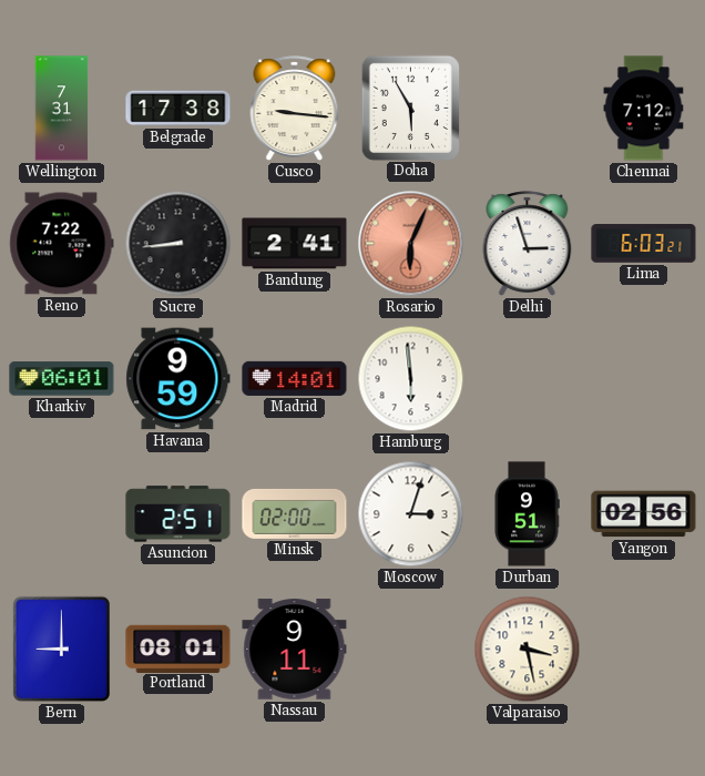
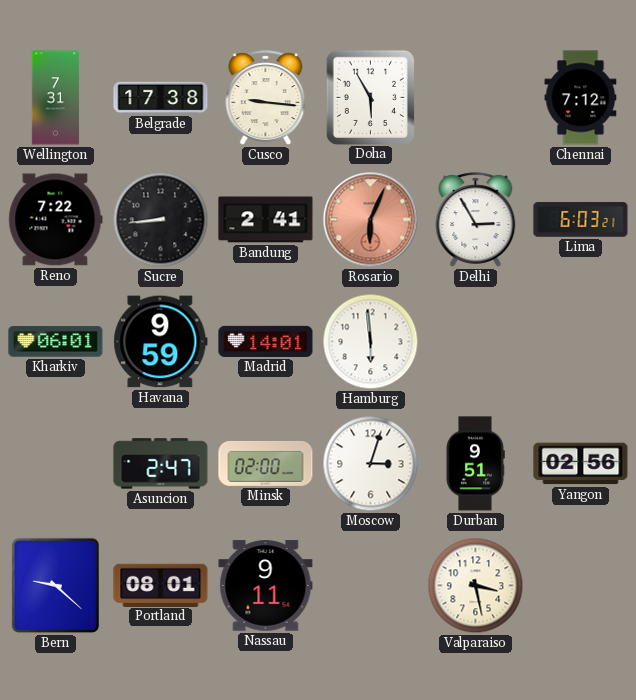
Delhi: 2:57 -> 2:55 (476, 220)
Asuncion: 2:51 -> 2:47 (161, 464)
Bern: 9:00 -> 9:22 (55, 585)
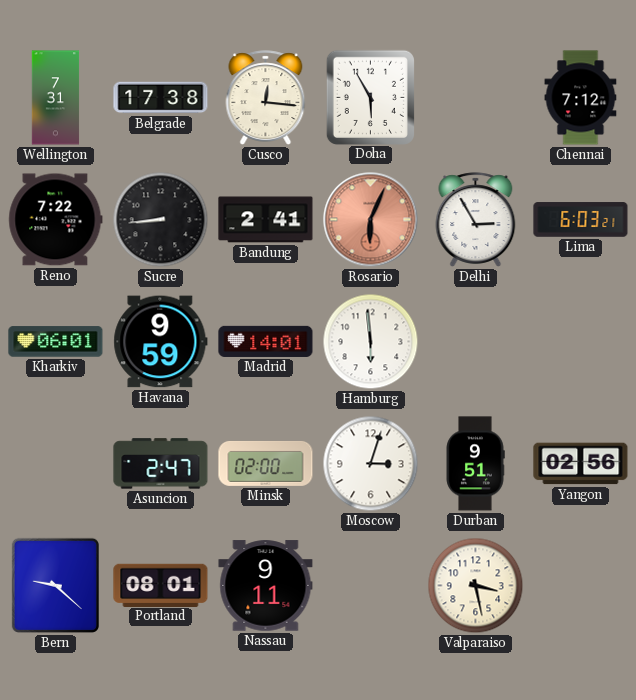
Cusco: 9:16 -> 12:16 (266, 98)
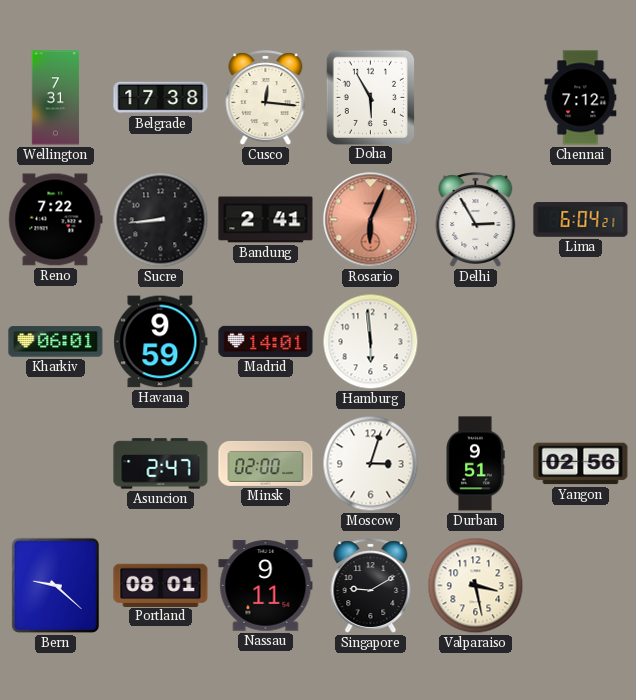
Lima: 6:03 -> 6:04 (581, 220)
Singapore: none -> 9:10 (371, 586)
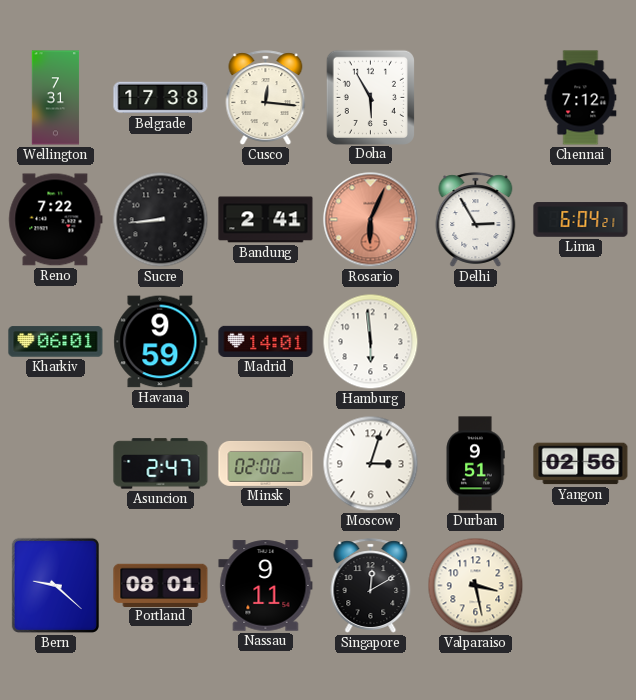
Singapore: 9:10 -> 12:10 (371, 586)
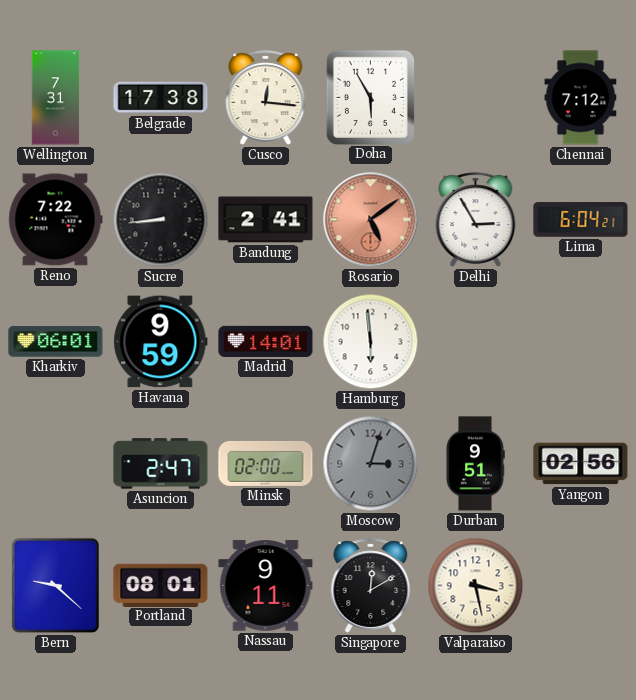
Rosario: 6:04 -> 5:09 (371, 220)
Moscow dial: white -> grey (371, 464)
